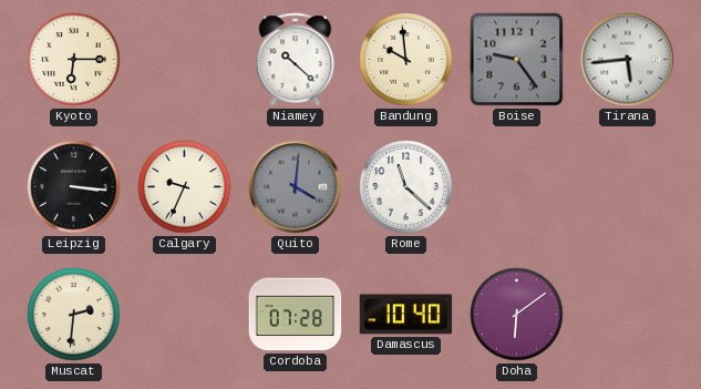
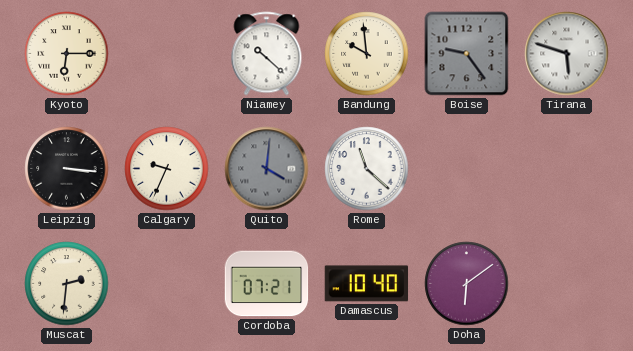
Tirana: 5:44 -> 5:48 (567, 54)
Cordoba: 07:28 -> 07:21 (267, 284)
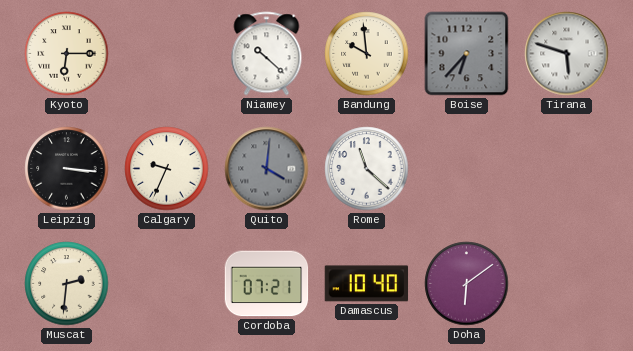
Boise: 9:24 -> 6:37 (467, 54)
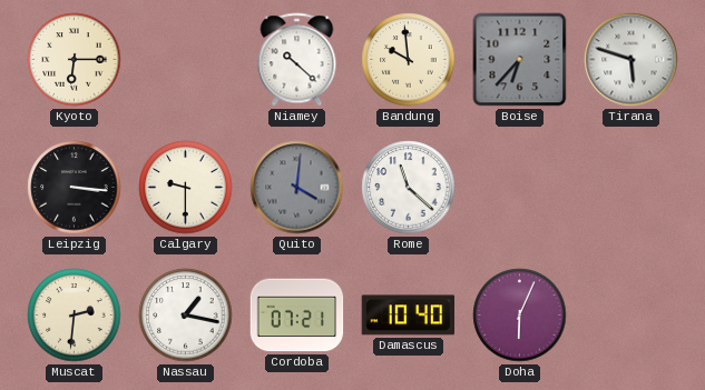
Calgary: 9:34 -> 9:30 (186, 188)
Nassau: none -> 1:17 (186, 316)
Doha: 6:09 -> 6:04 (520, 316)
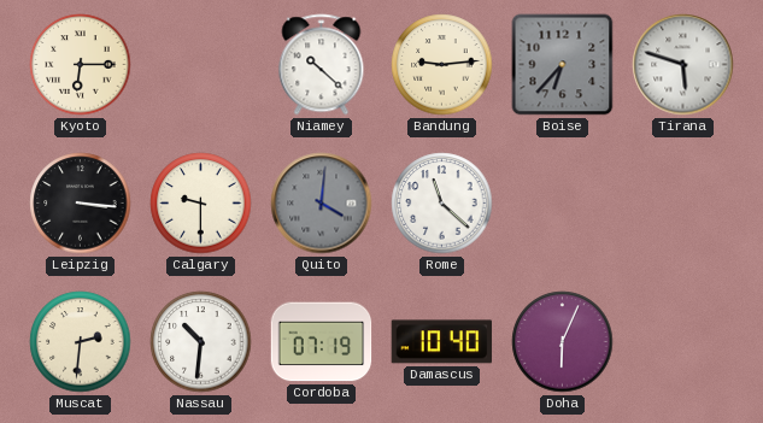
Bandung: 9:59 -> 9:14 (442, 65)
Nassau: 1:17 -> 10:31 (201, 342)
Cordoba: 07:21 -> 07:19 (322, 342)
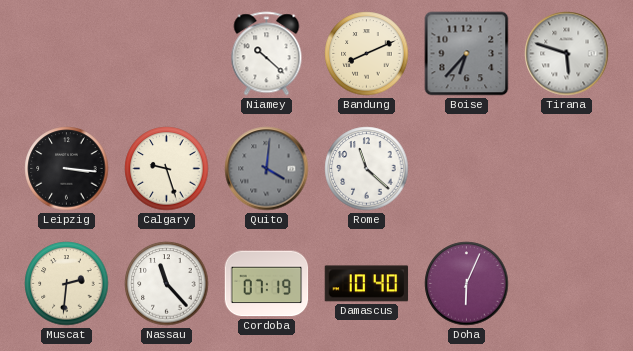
Kyoto: 6:15 -> none (81, 65)
Bandung: 9:14 -> 8:11 (367, 54)
Calgary: 9:30 -> 9:27 (167, 169)
Nassau: 10:31 -> 11:23 (167, 284)
